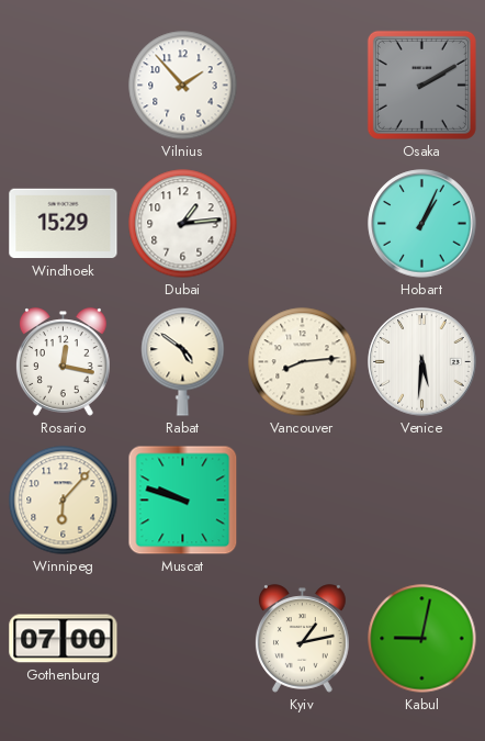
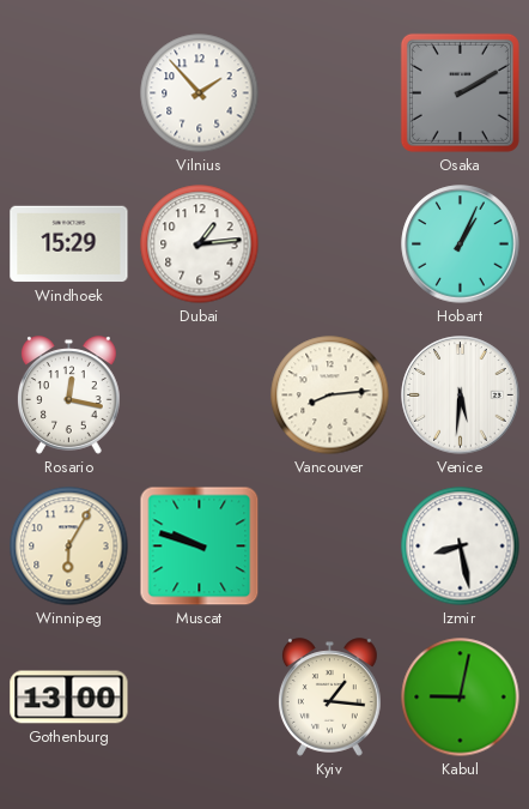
Rabat: 4:51 -> none (183, 362)
Winnipeg: 6:07 -> 6:05 (69, 547)
Izmir: none -> 8:28 (461, 547)
Gothenburg: 07:00 -> 13:00 (69, 698)
Kyiv: 1:13 -> 1:16 (329, 698)
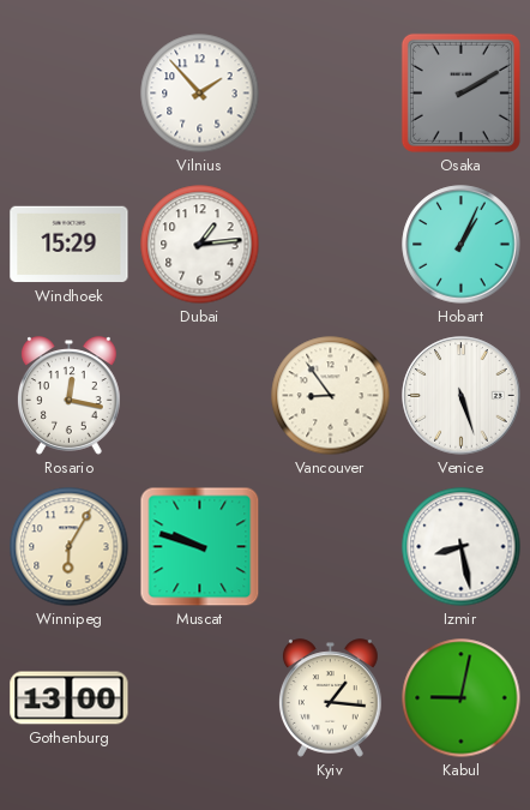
Vancouver: 8:14 -> 8:54 (331, 396)
Venice: 5:31 -> 5:27 (462, 396)
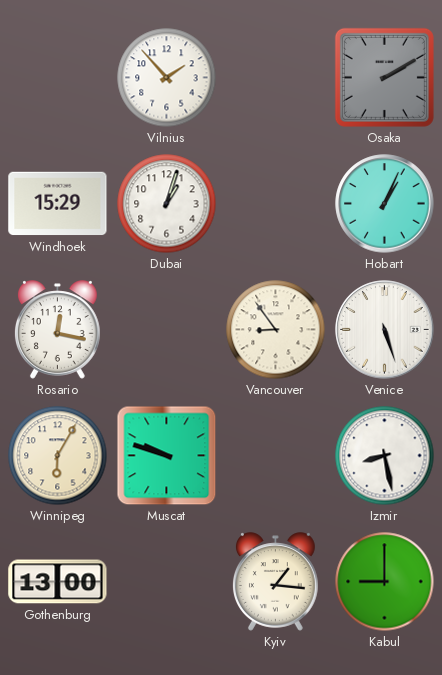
Dubai: 1:14 -> 1:03 (167, 204)
Kabul: 9:02 -> 9:00 (385, 582)
